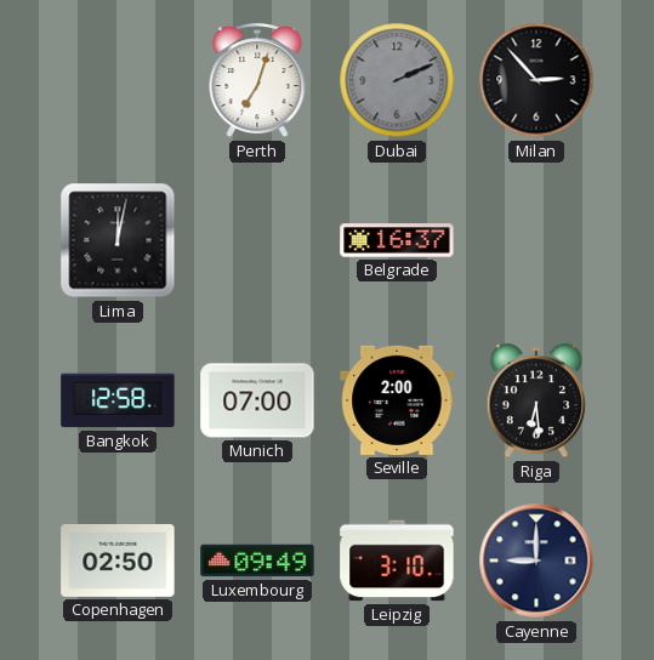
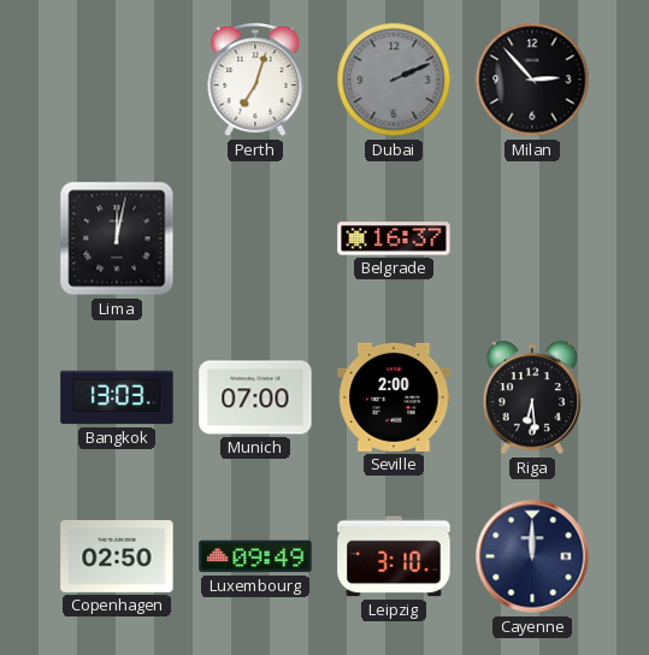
Bangkok: 12:58 -> 13:03 (117, 397)
Cayenne: 9:00 -> 12:00 (532, 556)
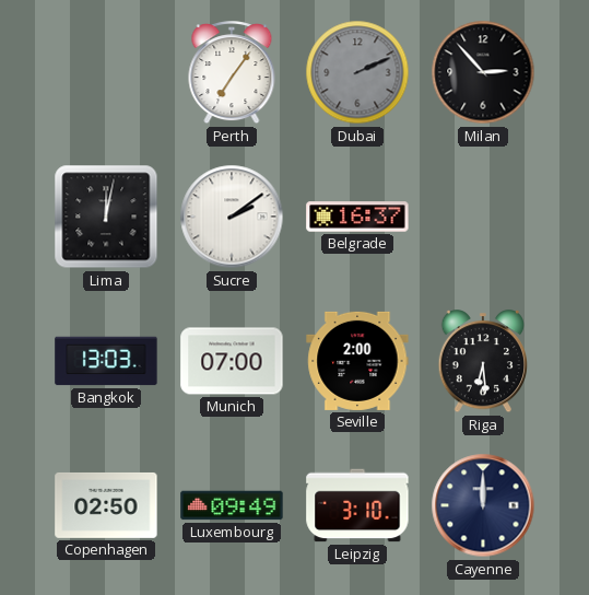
Perth: 7:03 -> 7:06 (232, 73)
Sucre: none -> 2:09 (232, 217)
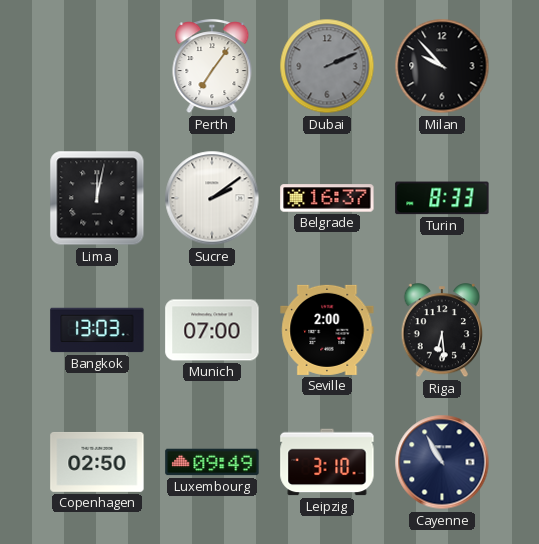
Milan: 2:53 -> 9:53 (442, 66)
Turin: none -> 8:33 (442, 198)
Cayenne: 12:00 -> 10:55 (442, 462)
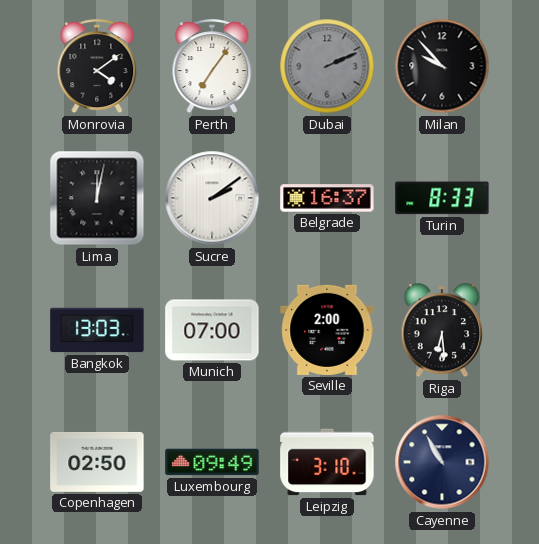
Monrovia: none -> 4:09 (97, 67)
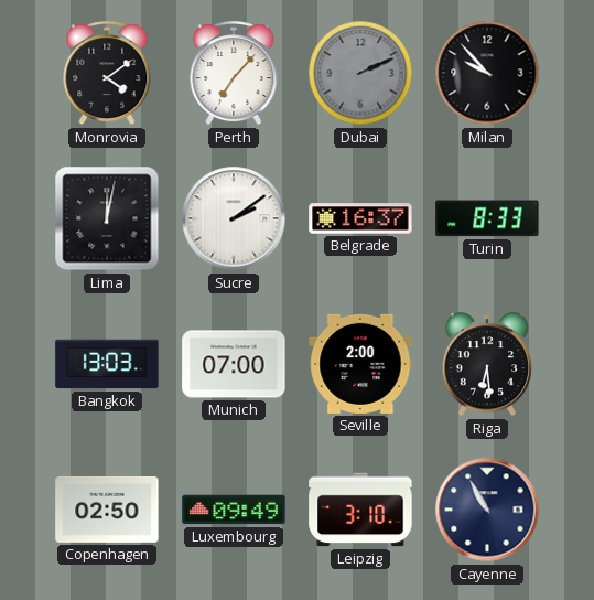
Perth: 7:06 -> 7:07 (234, 74)
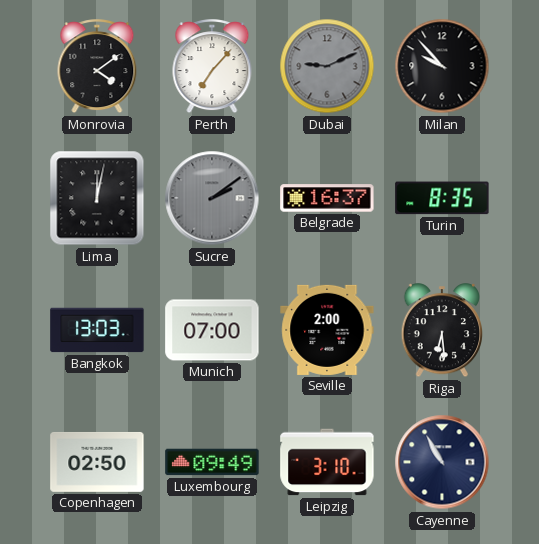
Dubai: 2:11 -> 9:11 (327, 66)
Sucre dial: white -> grey (212, 198)
Turin: 8:33 -> 8:35 (442, 198)
